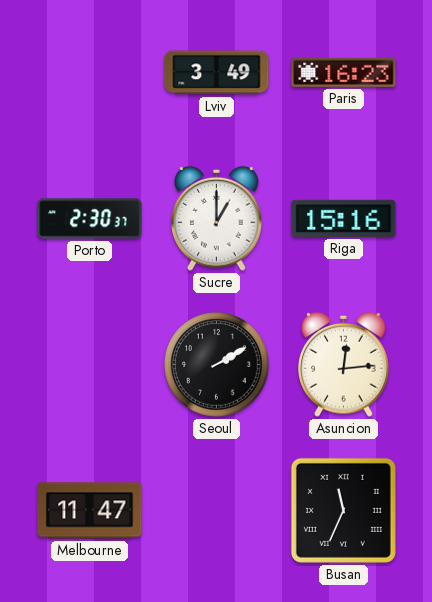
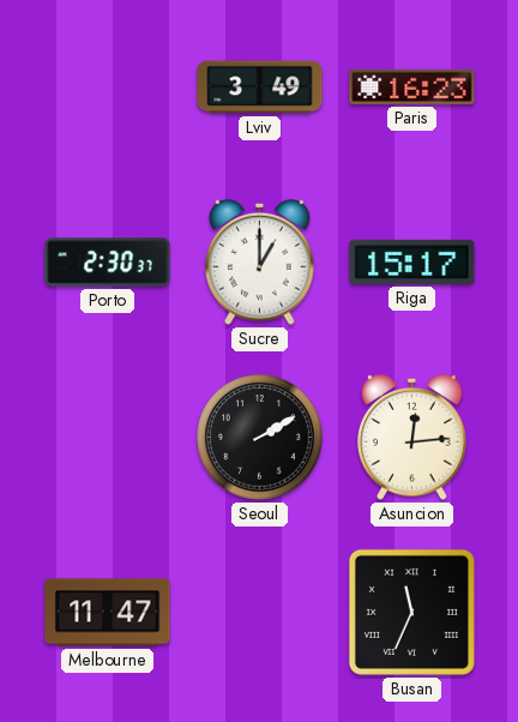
Riga: 15:16 -> 15:17 (412, 261)
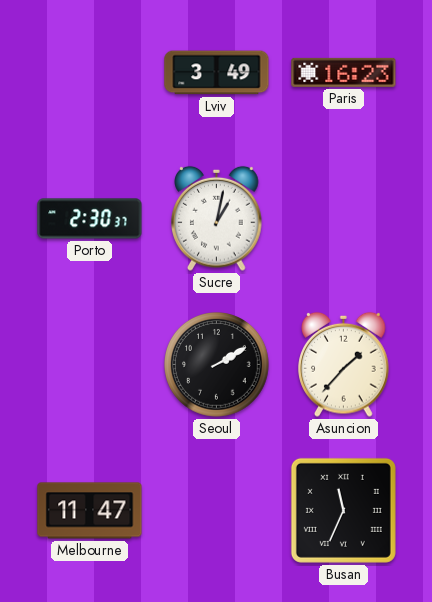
Sucre: 1:00 -> 1:02 (217, 218)
Riga: 15:17 -> none (412, 261)
Asuncion: 12:14 -> 1:37 (344, 364)
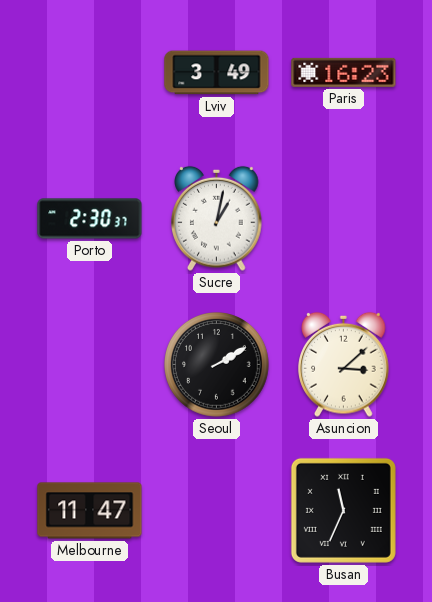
Asuncion: 1:37 -> 3:08 (344, 364)
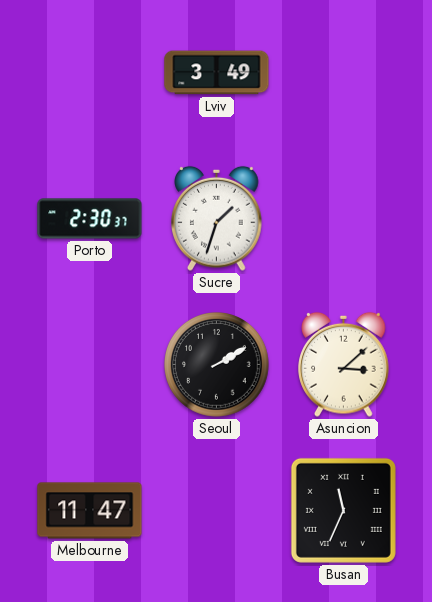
Paris: 16:23 -> none (344, 72)
Sucre: 1:02 -> 1:33 (217, 218)
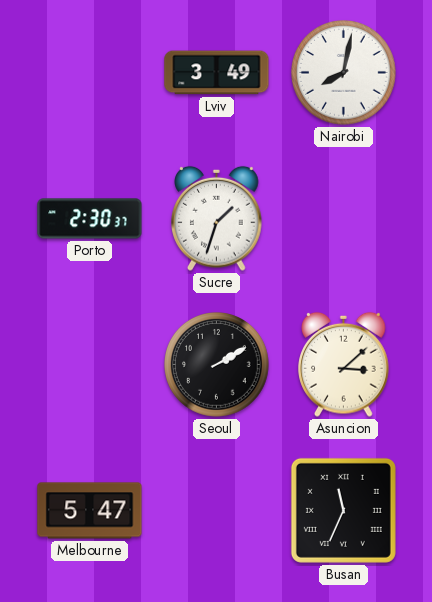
Nairobi: none -> 8:02 (344, 73)
Melbourne: 11:47 -> 5:47 (90, 511)
